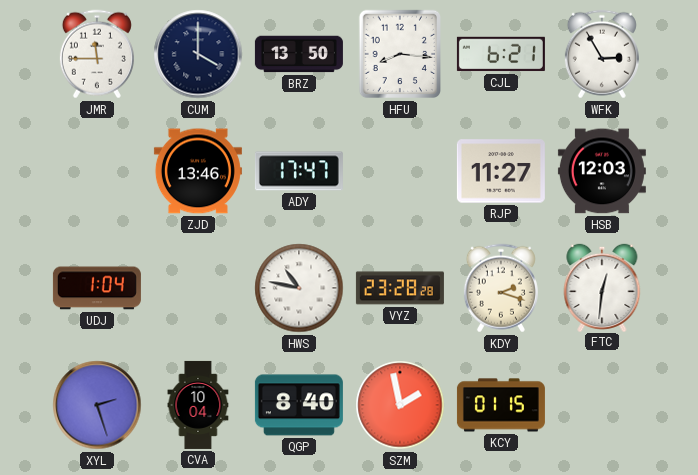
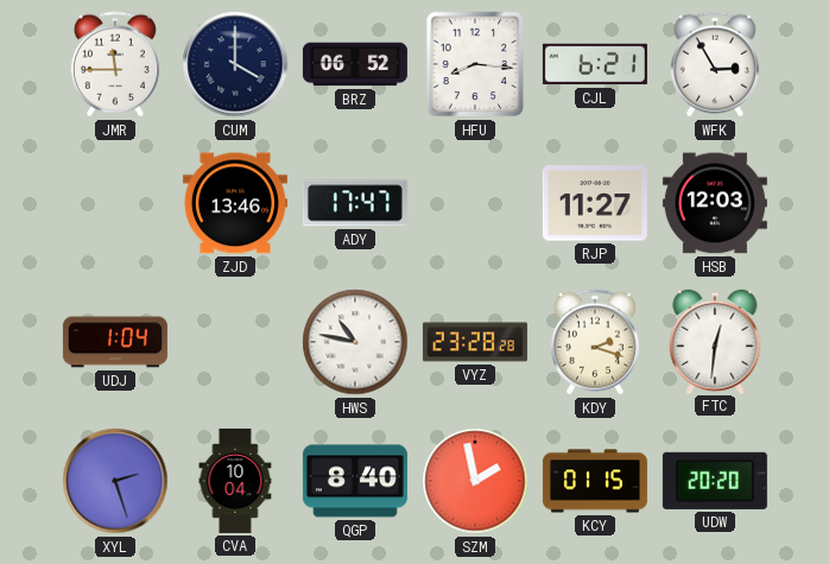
BRZ: 13:50 -> 06:52 (355, 64)
UDW: none -> 20:20 (715, 481)
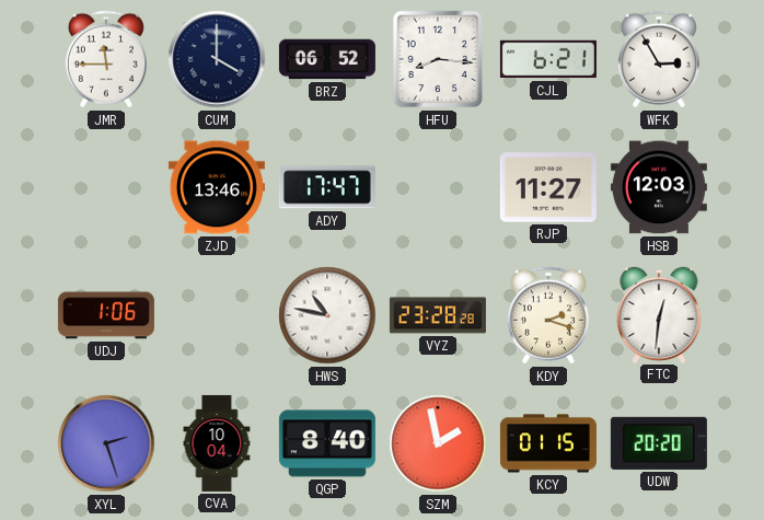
UDJ: 1:04 -> 1:06 (106, 315)
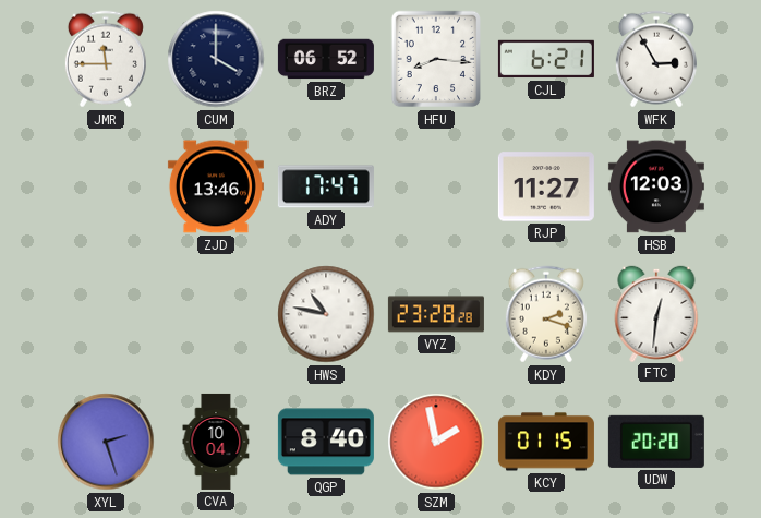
UDJ: 1:06 -> none (106, 315)
